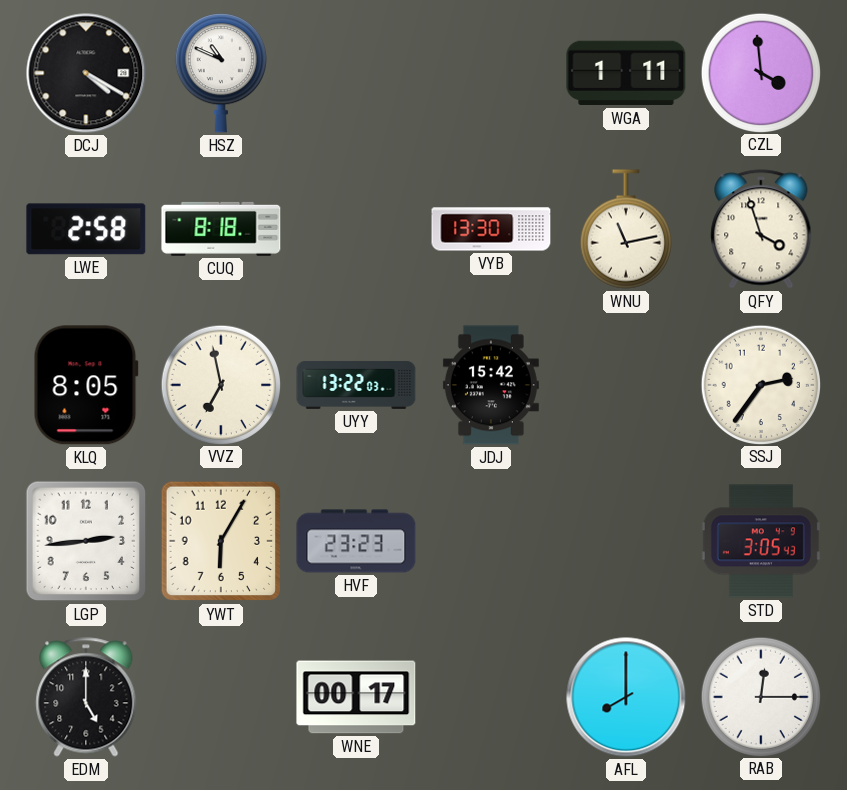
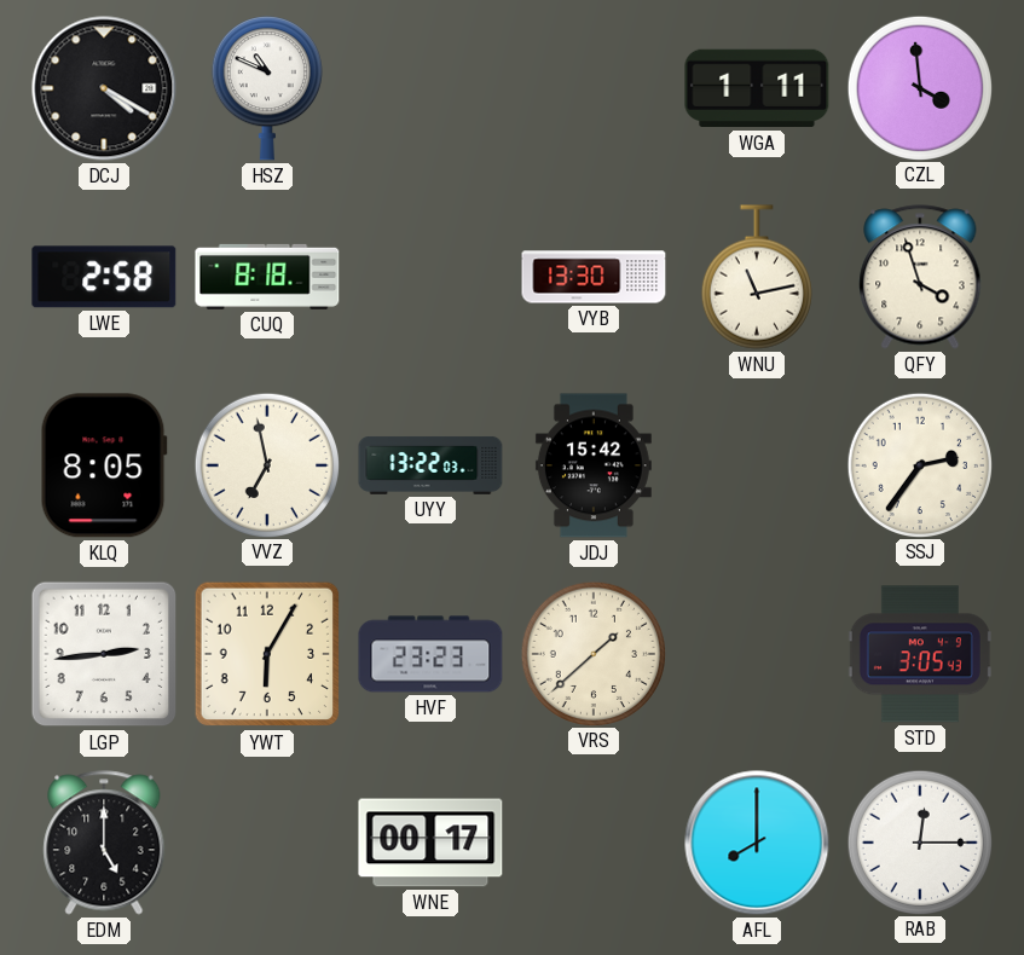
VRS: none -> 1:38 (592, 653)
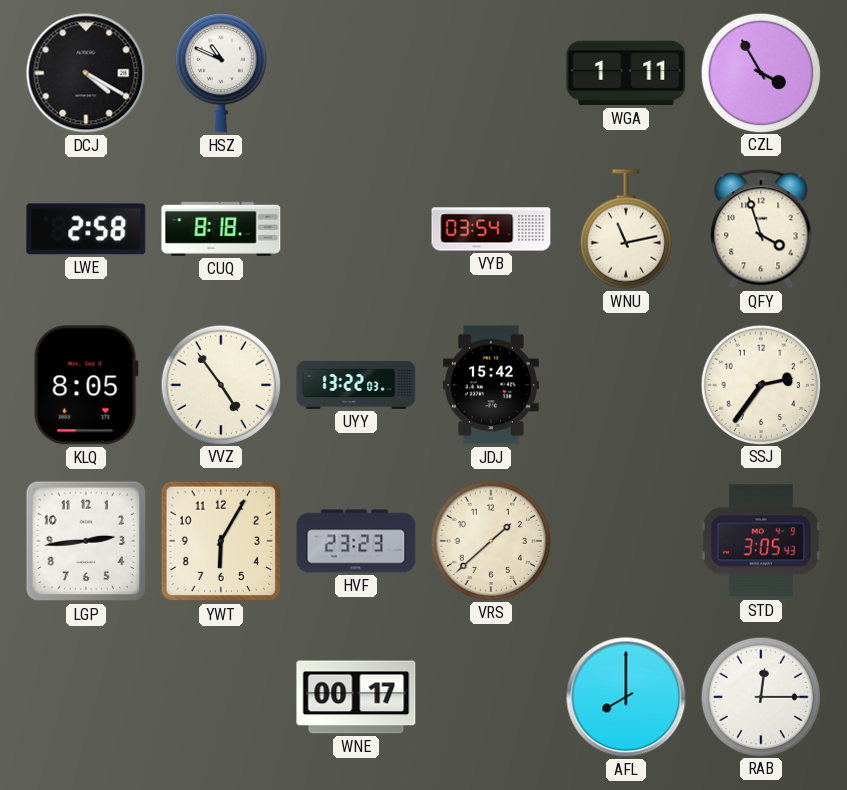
CZL: 3:59 -> 3:55 (760, 72)
VYB: 13:30 -> 03:54 (491, 229)
VVZ: 6:58 -> 4:54 (220, 384)
EDM: 5:00 -> none (104, 843)
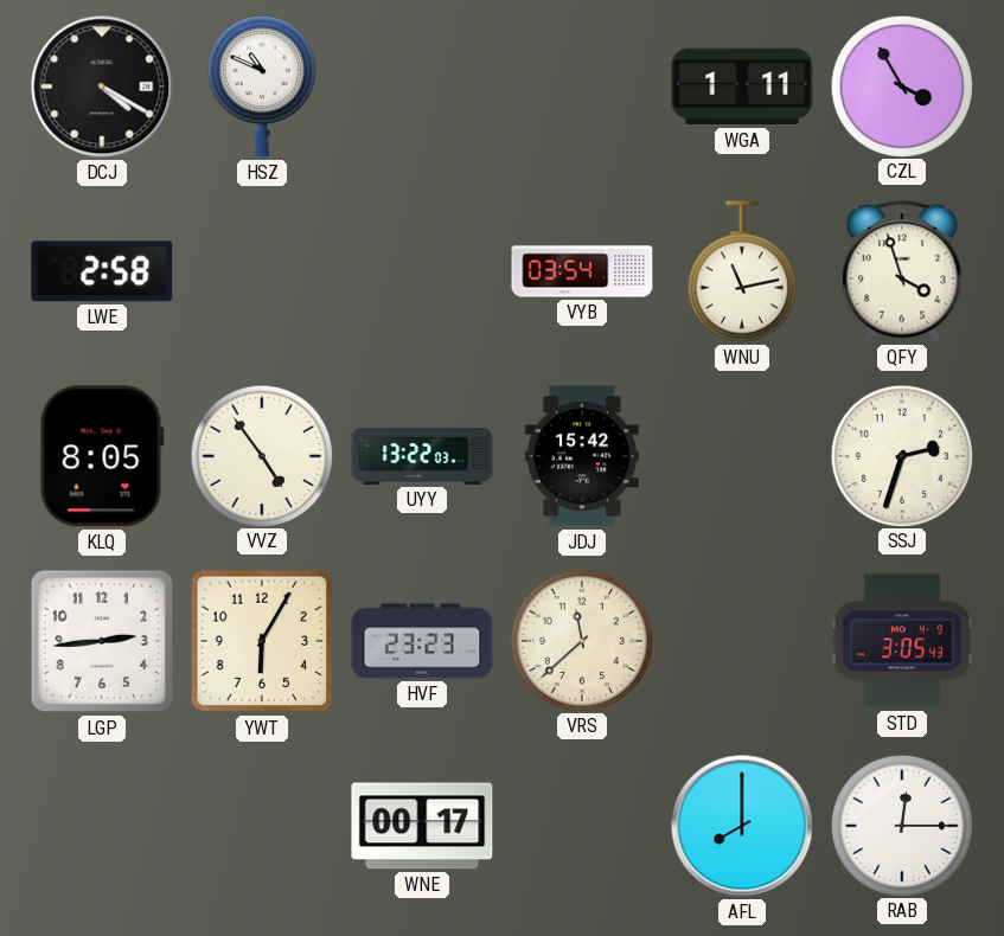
CUQ: 8:18 -> none (221, 229)
SSJ: 2:36 -> 2:33 (901, 455)
VRS: 1:38 -> 11:38 (581, 640)
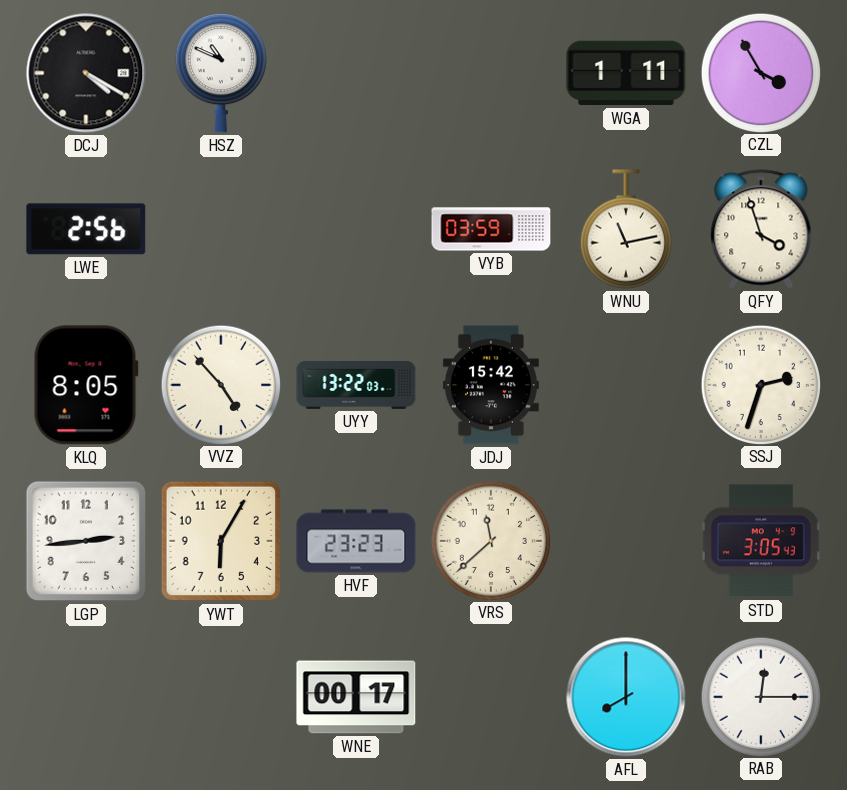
LWE: 2:58 -> 2:56 (86, 229)
VYB: 03:54 -> 03:59 (491, 229)
VVZ: 4:54 -> 4:53 (220, 384)
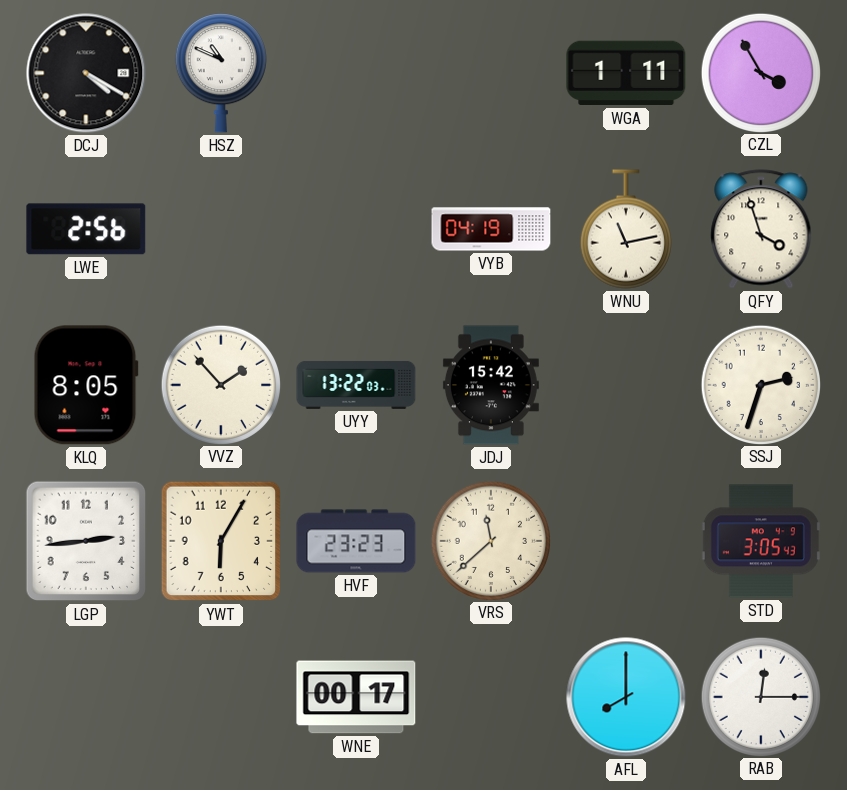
VYB: 03:59 -> 04:19 (491, 229)
VVZ: 4:53 -> 1:53 (220, 384)
